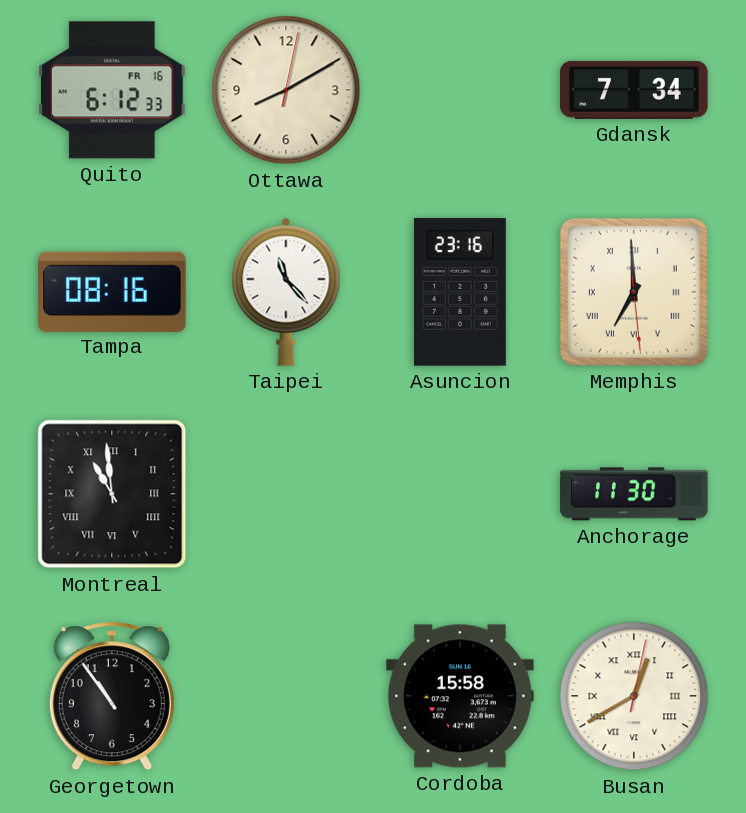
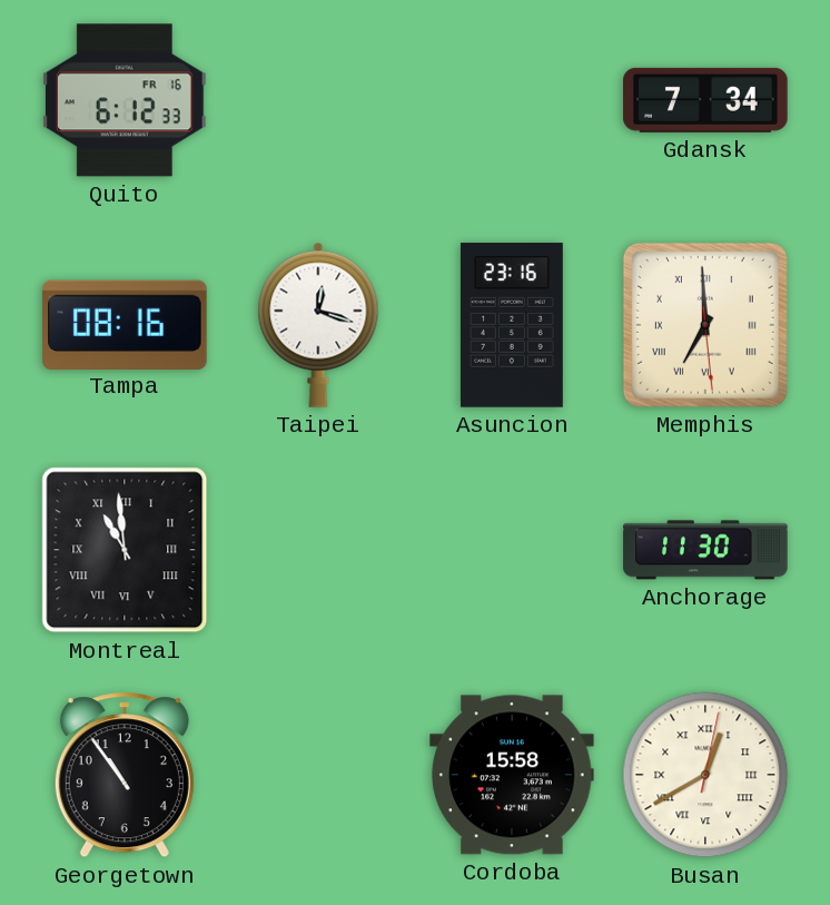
Ottawa: 8:10 -> none (286, 90)
Taipei: 11:23 -> 12:18 (318, 325)
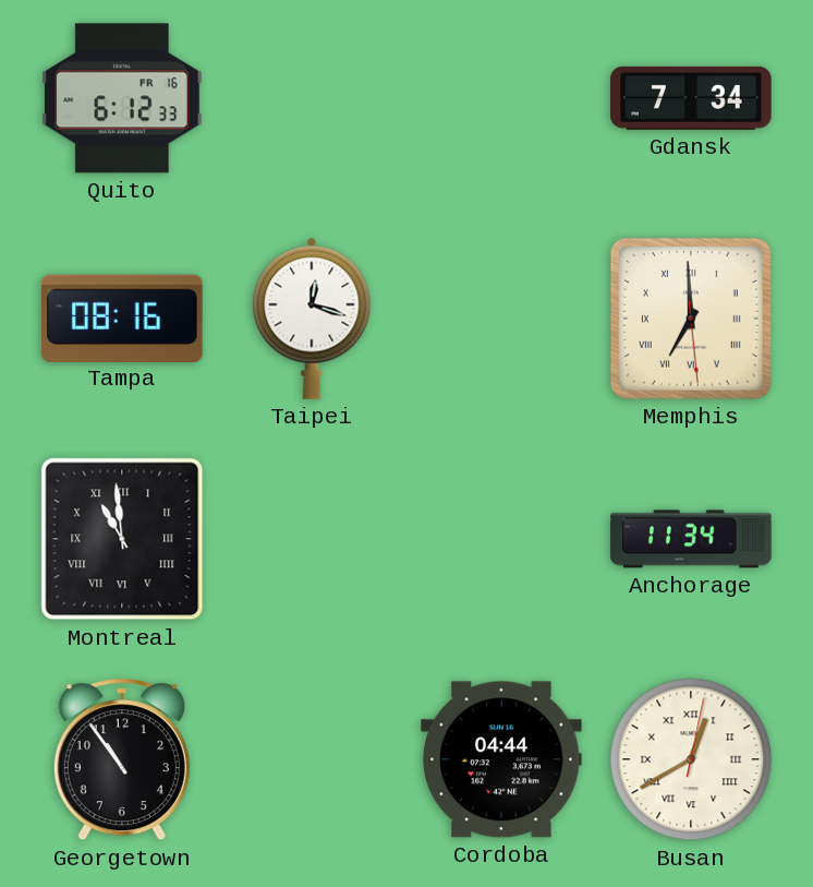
Asuncion: 23:16 -> none (512, 325)
Anchorage: 11:30 -> 11:34 (691, 539)
Cordoba: 15:58 -> 04:44 (501, 759)
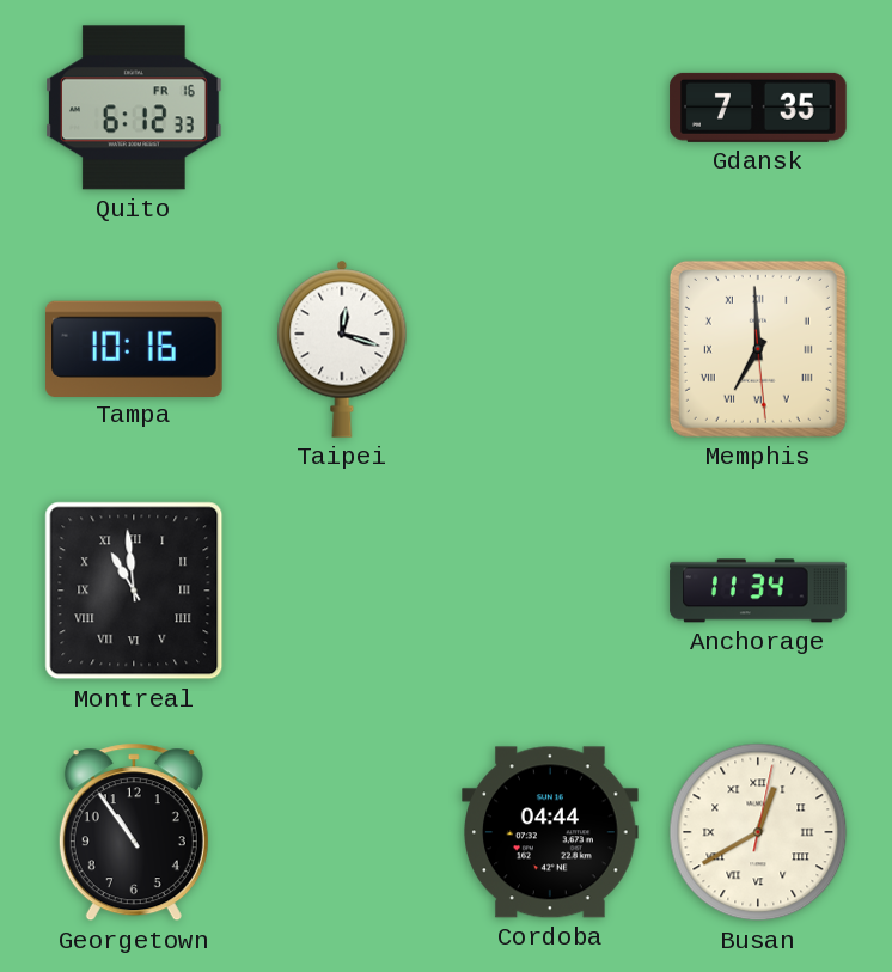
Gdansk: 7:34 -> 7:35 (758, 108)
Tampa: 08:16 -> 10:16 (134, 348)
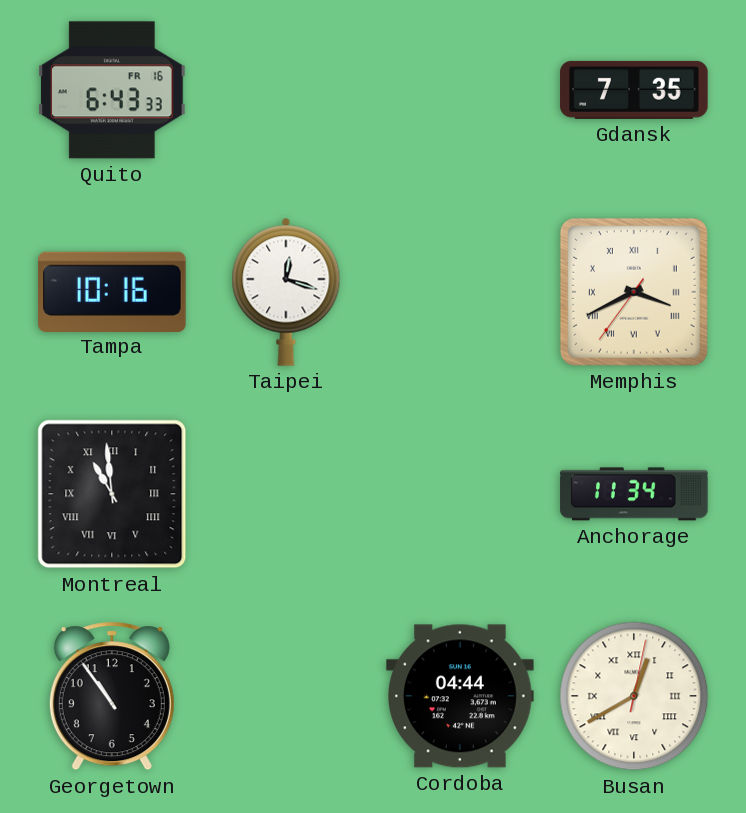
Quito: 6:12 -> 6:43 (113, 90)
Memphis: 6:59 -> 3:40 (634, 292)
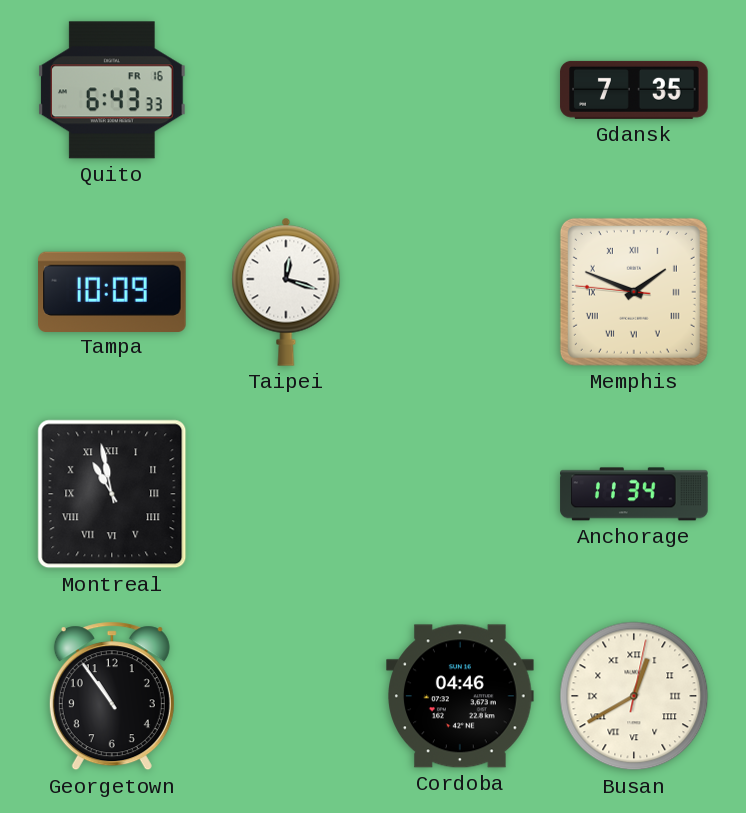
Tampa: 10:16 -> 10:09 (112, 291)
Memphis: 3:40 -> 1:48 (634, 292)
Montreal: 10:59 -> 10:58 (112, 494)
Cordoba: 04:44 -> 04:46 (460, 696)
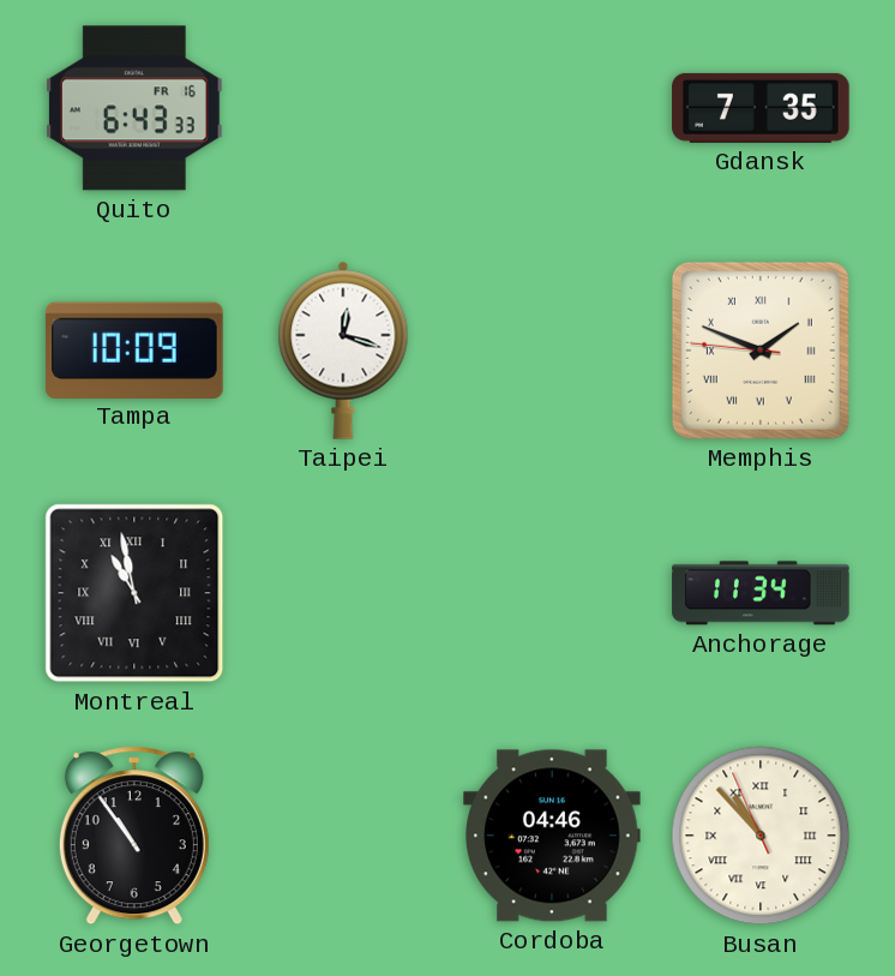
Busan: 12:40 -> 10:52 (761, 836)
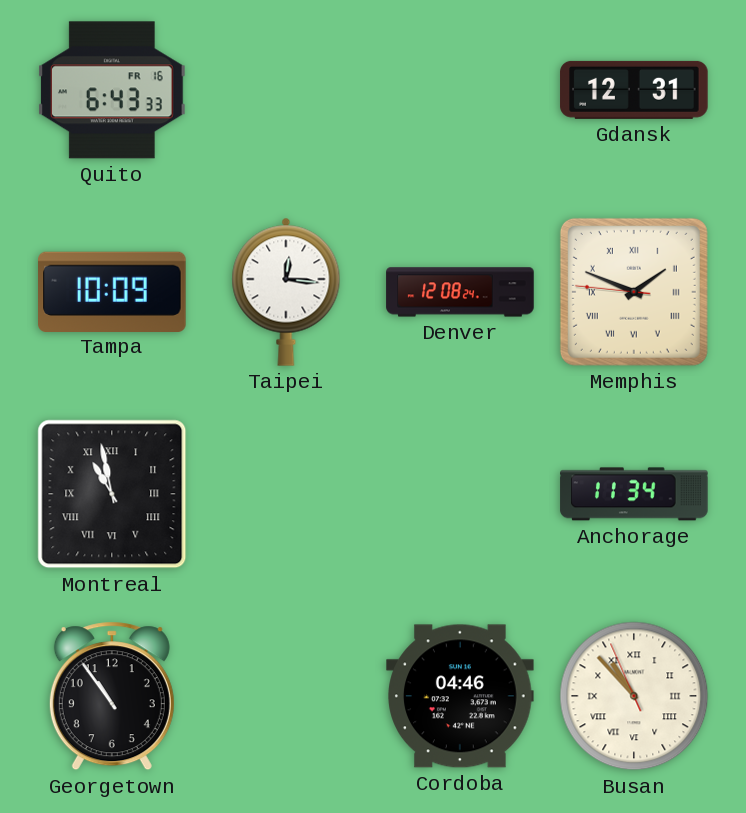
Gdansk: 7:35 -> 12:31 (634, 90)
Taipei: 12:18 -> 12:16 (286, 292)
Denver: none -> 12:08 (460, 292)
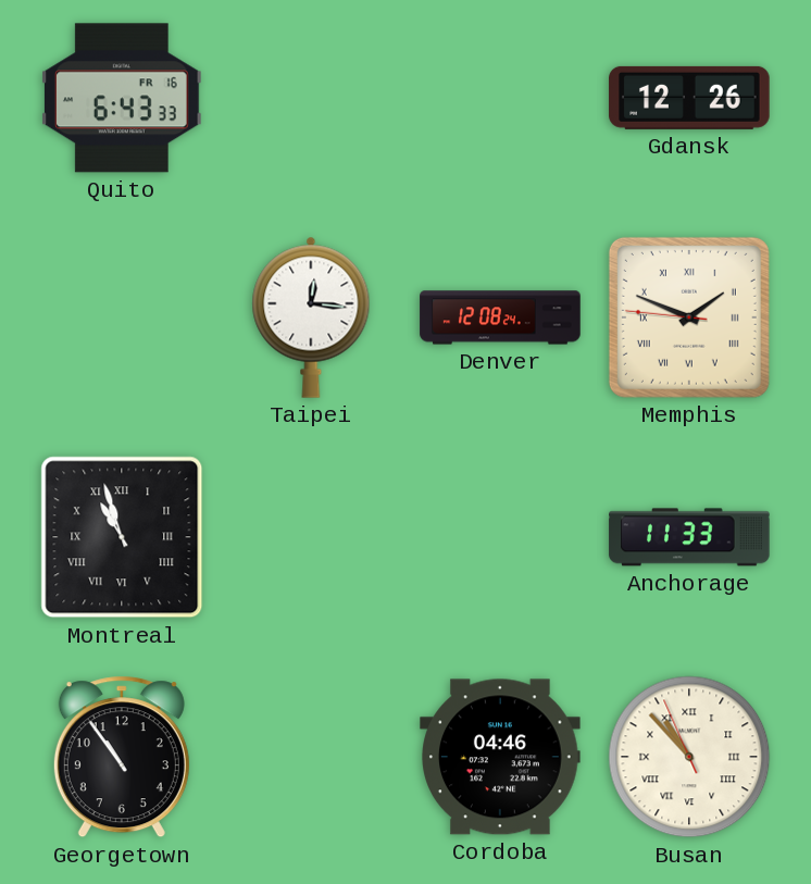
Gdansk: 12:31 -> 12:26 (689, 98)
Tampa: 10:09 -> none (112, 291)
Montreal: 10:58 -> 10:57 (122, 537)
Anchorage: 11:34 -> 11:33 (689, 537)
